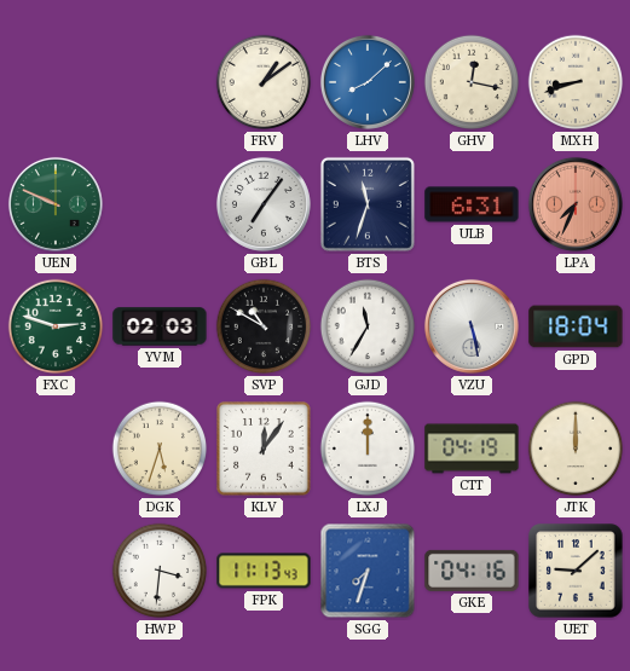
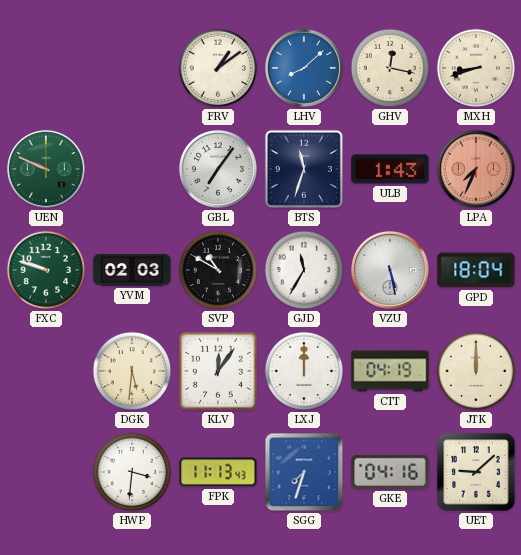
ULB: 6:31 -> 1:43 (390, 169)
FXC: 2:48 -> 9:48 (46, 270)
DGK: 5:33 -> 5:31 (132, 371)
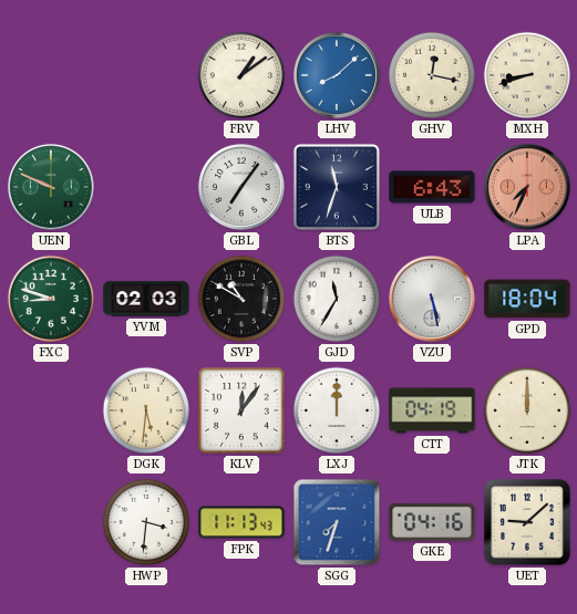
ULB: 1:43 -> 6:43 (432, 187)
FXC: 9:48 -> 8:48 (51, 299)
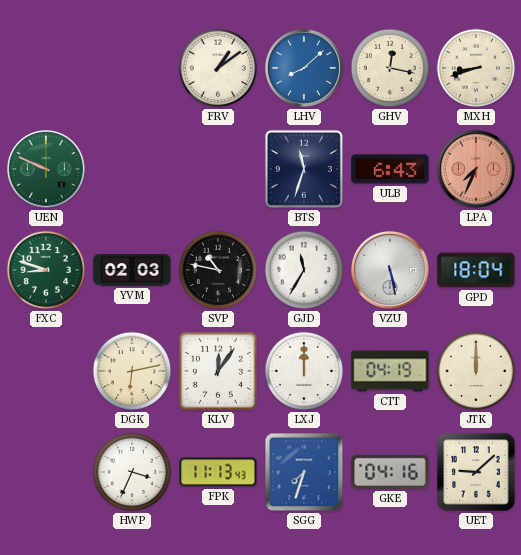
GBL: 7:06 -> none (241, 187)
SVP: 10:50 -> 10:47 (218, 270)
DGK: 5:31 -> 6:13 (132, 371)
HWP: 3:31 -> 3:34 (132, 472)
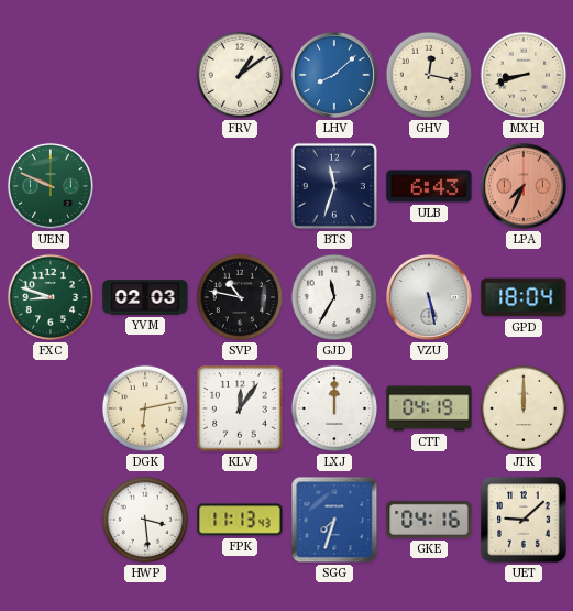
HWP: 3:34 -> 3:29 (145, 520)
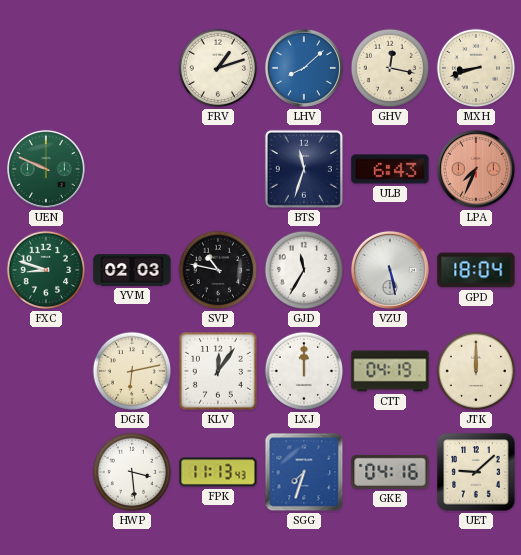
FRV: 1:09 -> 1:12 (218, 68)
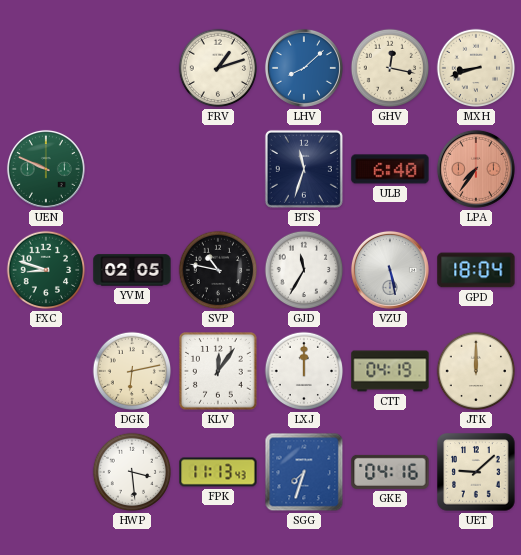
ULB: 6:43 -> 6:40 (390, 169)
LPA: 7:34 -> 7:36 (476, 169)
YVM: 02:03 -> 02:05 (132, 270)
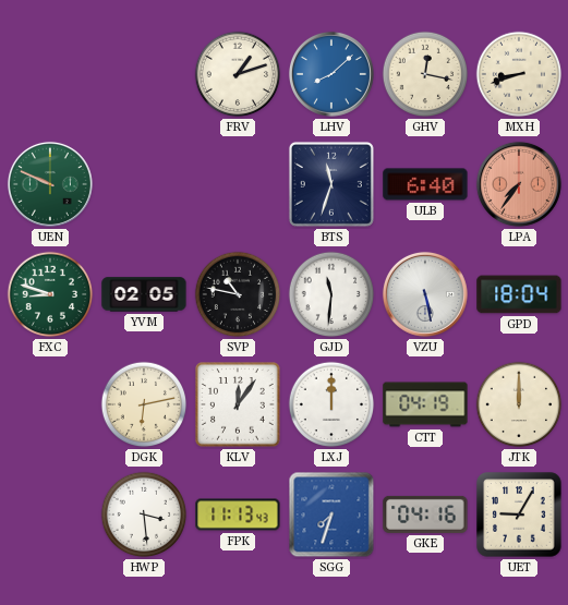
GJD: 11:35 -> 11:31 (331, 294)
UET: 9:08 -> 9:05 (519, 515)
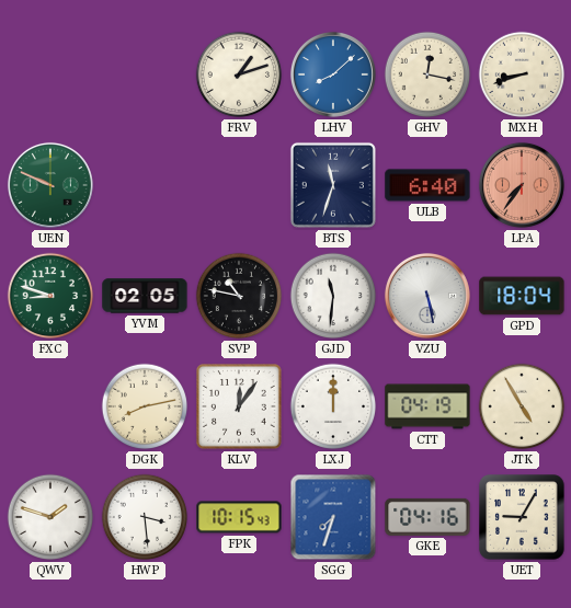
DGK: 6:13 -> 8:13 (145, 406)
JTK: 12:00 -> 4:55 (522, 406)
QWV: none -> 1:48 (50, 517)
FPK: 11:13 -> 10:15 (239, 517)
